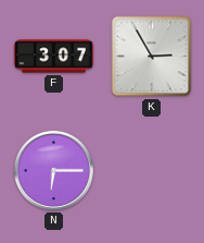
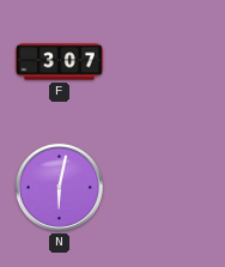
K: 2:55 -> none (152, 57)
N: 6:15 -> 6:02 (59, 187)
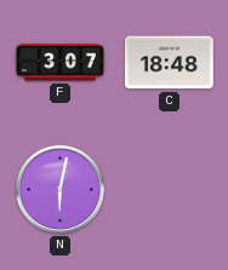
C: none -> 18:48 (169, 63)
